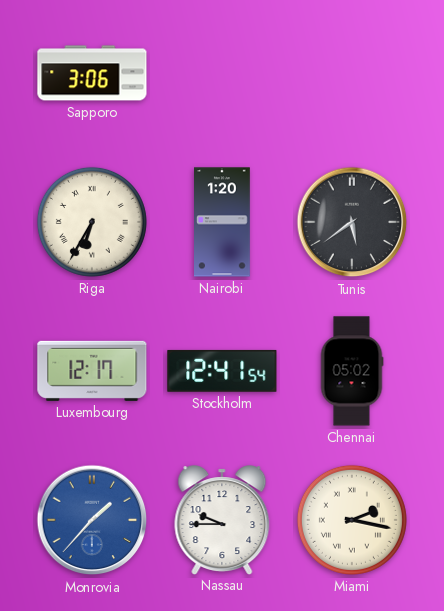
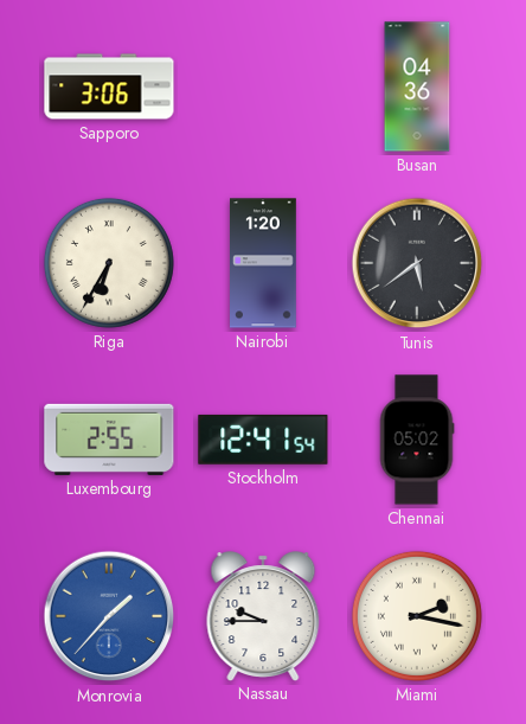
Busan: none -> 04:36 (417, 87)
Luxembourg: 12:17 -> 2:55 (109, 440)
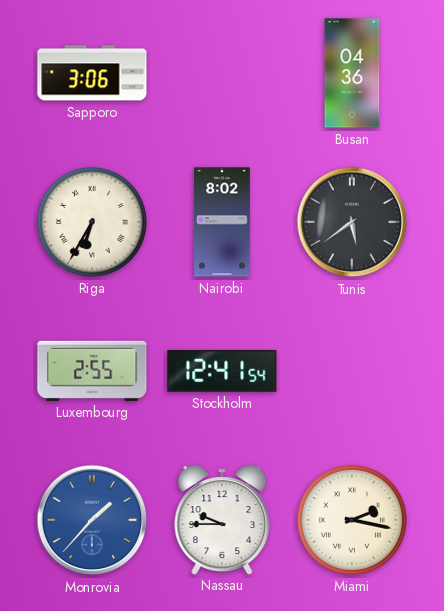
Nairobi: 1:20 -> 8:02 (223, 222)
Chennai: 05:02 -> none (417, 440)
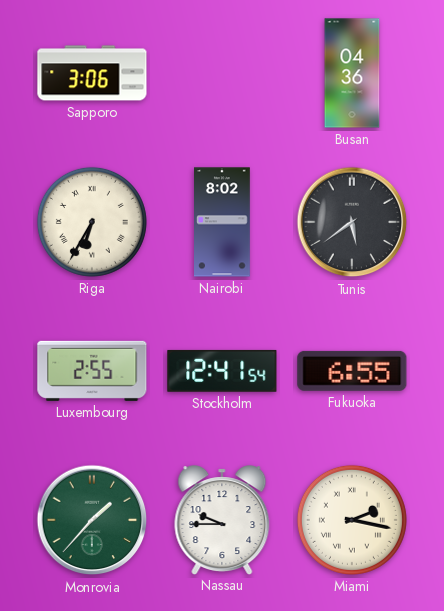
Fukuoka: none -> 6:55 (352, 371)
Monrovia dial: blue -> green (92, 520)
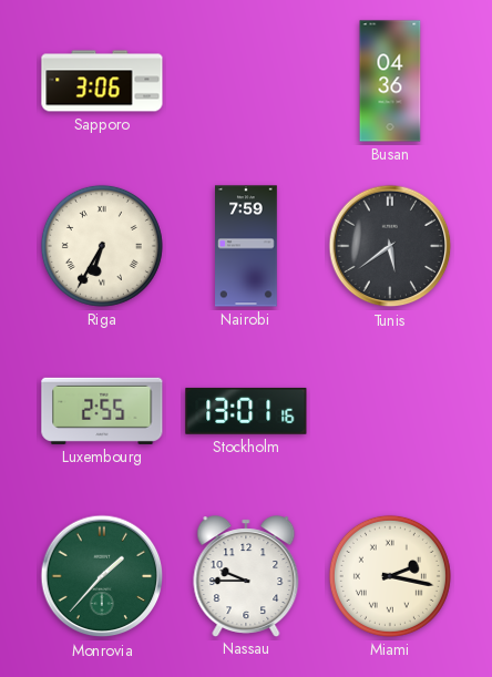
Nairobi: 8:02 -> 7:59 (247, 246)
Stockholm: 12:41 -> 13:01 (246, 411)
Fukuoka: 6:55 -> none (352, 371)
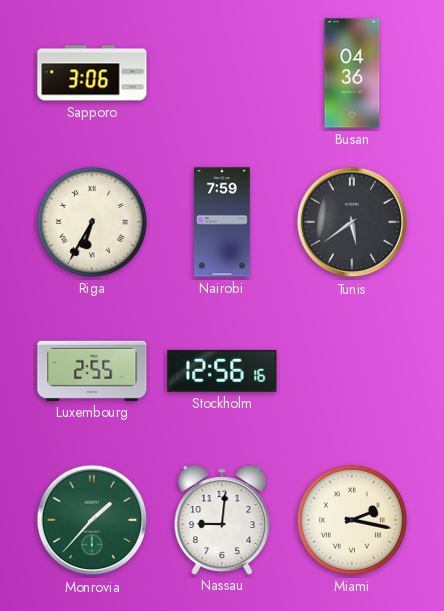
Stockholm: 13:01 -> 12:56 (222, 371)
Nassau: 9:45 -> 9:01 (222, 520)
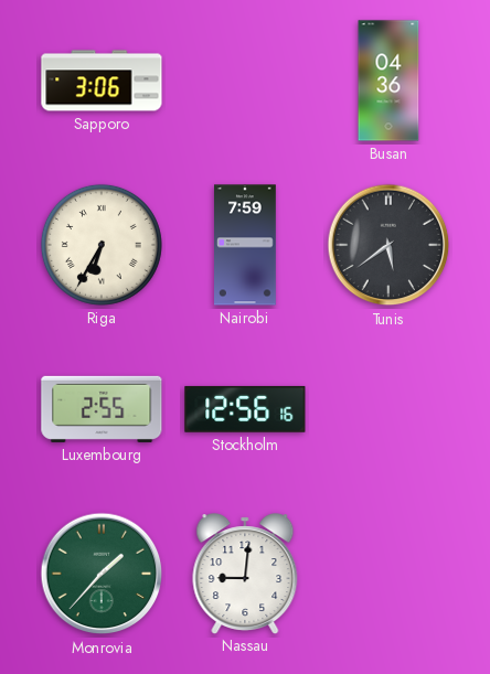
Miami: 2:17 -> none (352, 520)
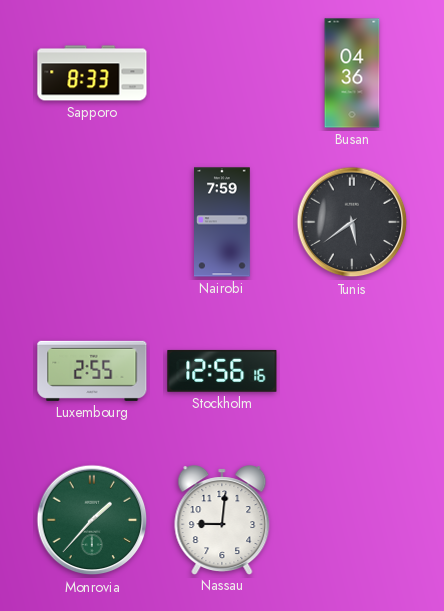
Sapporo: 3:06 -> 8:33 (92, 73)
Riga: 6:35 -> none (102, 245)
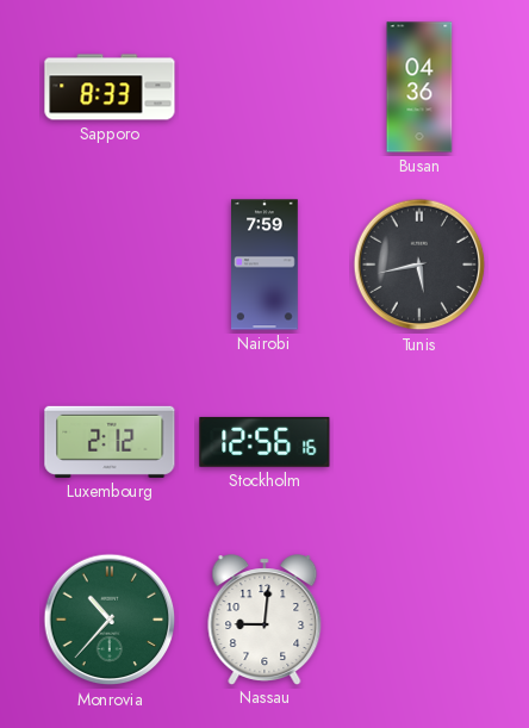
Tunis: 5:39 -> 5:43 (419, 265)
Luxembourg: 2:55 -> 2:12 (110, 442)
Monrovia: 1:37 -> 10:37 (110, 620)
